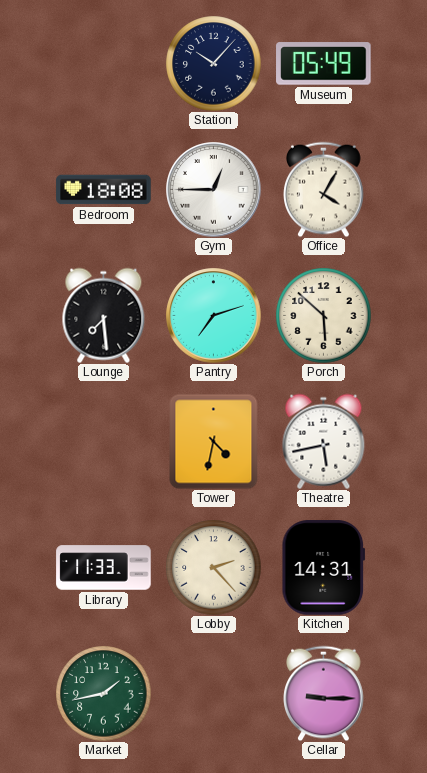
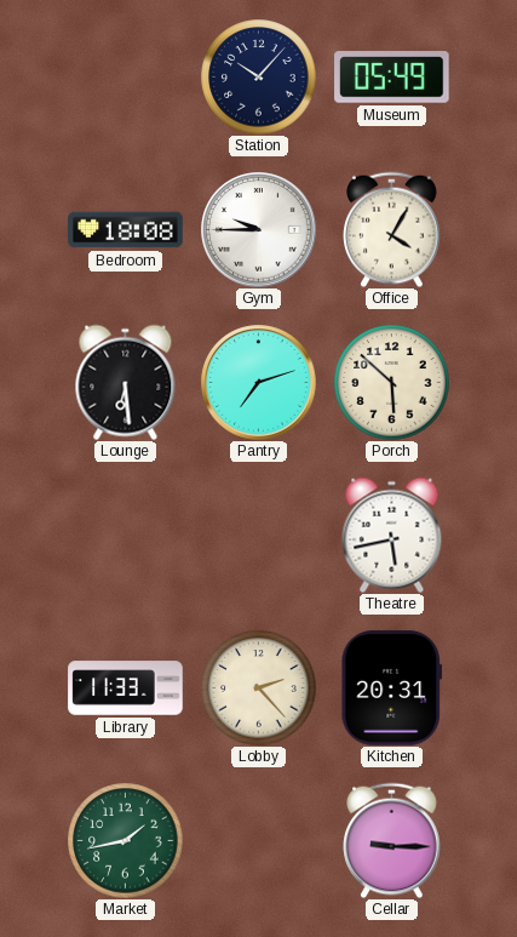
Gym: 12:45 -> 9:45 (259, 230)
Lounge: 7:29 -> 6:29 (126, 382)
Tower: 4:32 -> none (214, 441)
Kitchen: 14:31 -> 20:31 (392, 689)
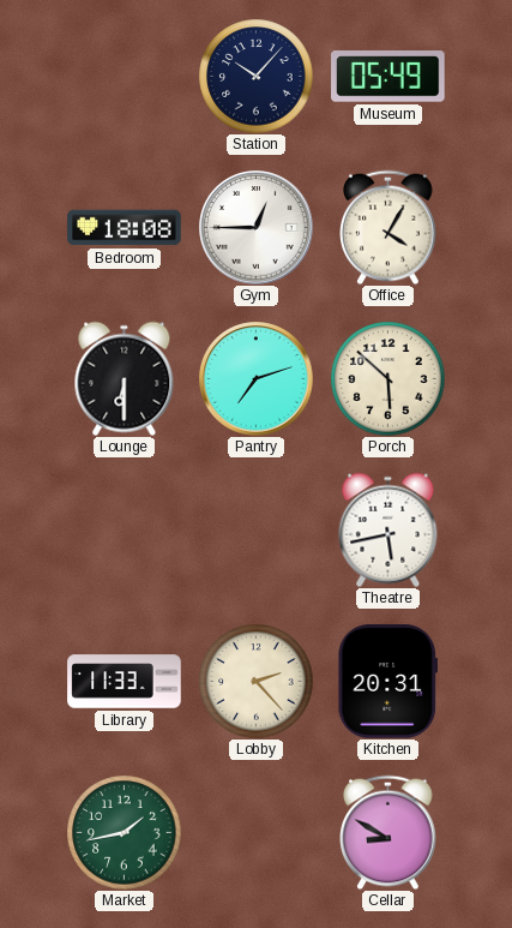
Gym: 9:45 -> 12:45 (257, 228)
Lounge: 6:29 -> 6:30 (125, 378)
Cellar: 9:15 -> 8:50 (388, 832)
